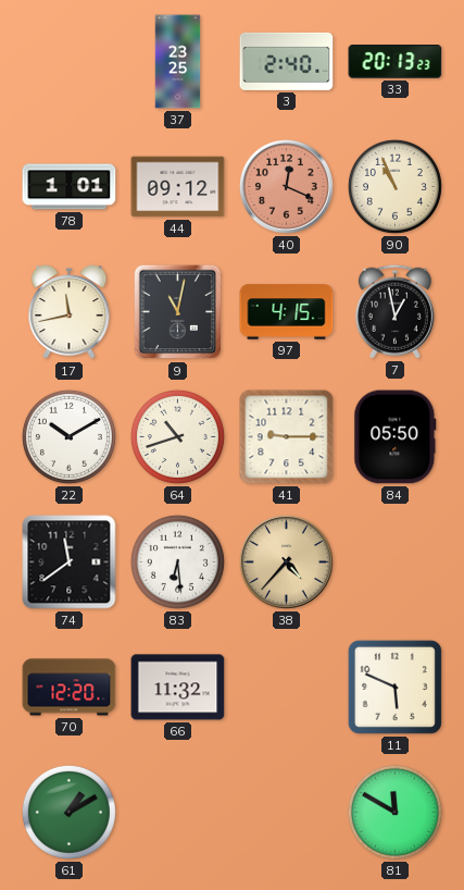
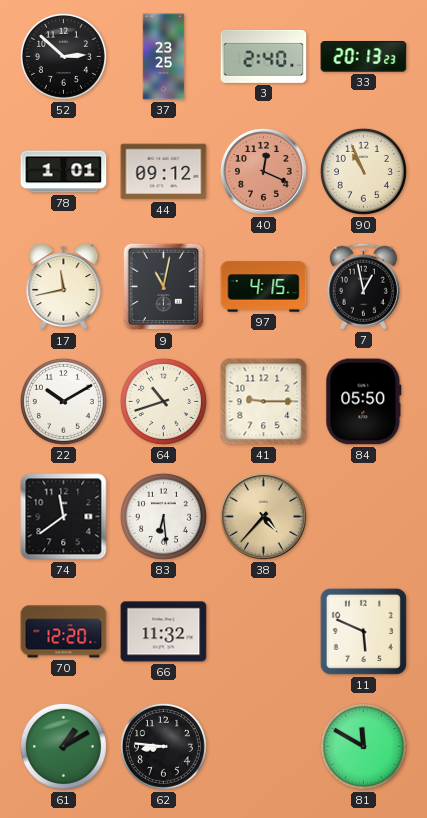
52: none -> 2:52 (63, 56)
62: none -> 8:46 (163, 746)
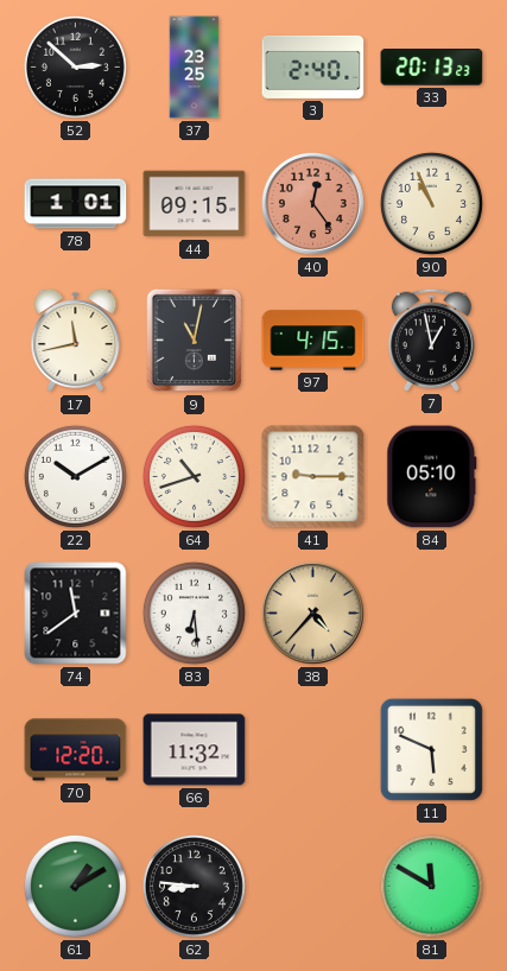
44: 09:12 -> 09:15 (195, 204)
40: 12:19 -> 12:24 (312, 203)
84: 05:50 -> 05:10 (432, 477)
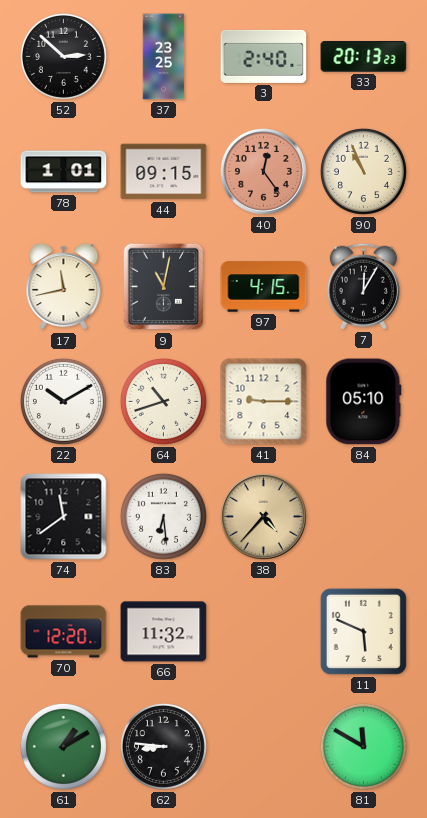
7: 12:58 -> 12:05 (363, 286)
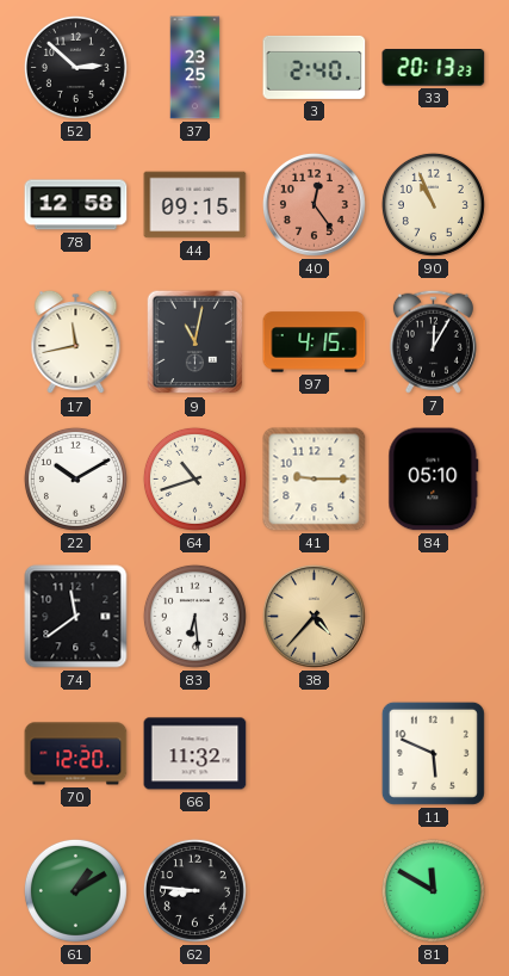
78: 1:01 -> 12:58 (76, 205)
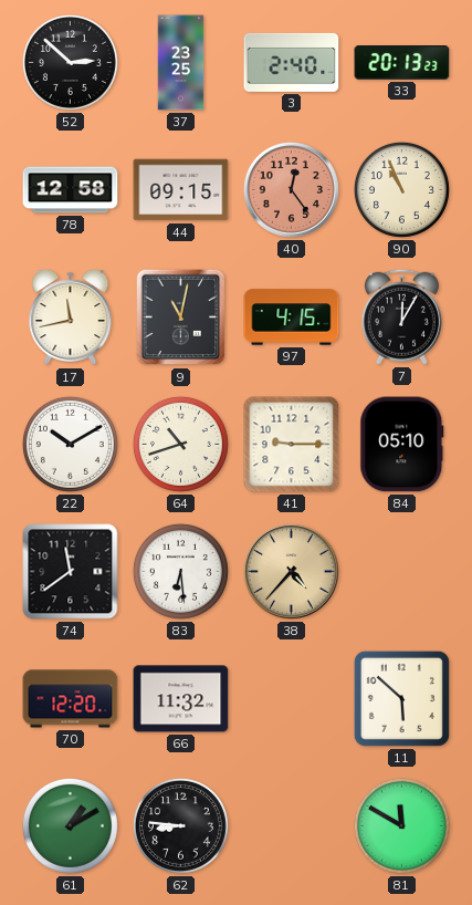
11: 5:49 -> 5:52 (401, 698)
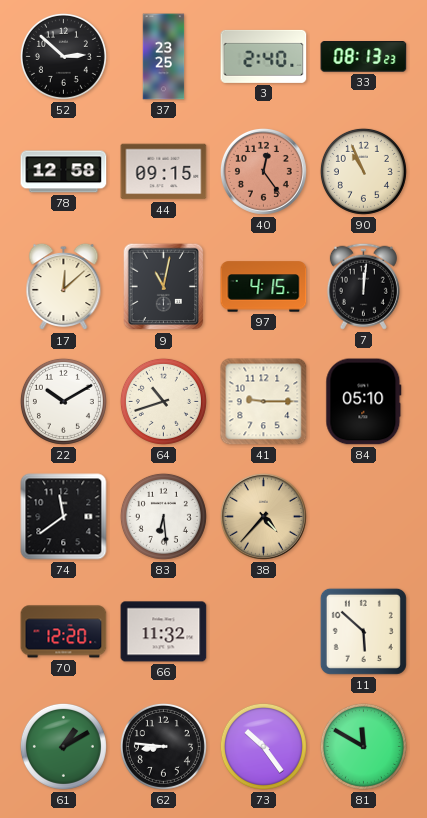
33: 20:13 -> 08:13 (364, 57)
17: 11:43 -> 12:08 (64, 287)
7: 12:05 -> 12:01 (363, 286)
73: none -> 10:24 (263, 746)
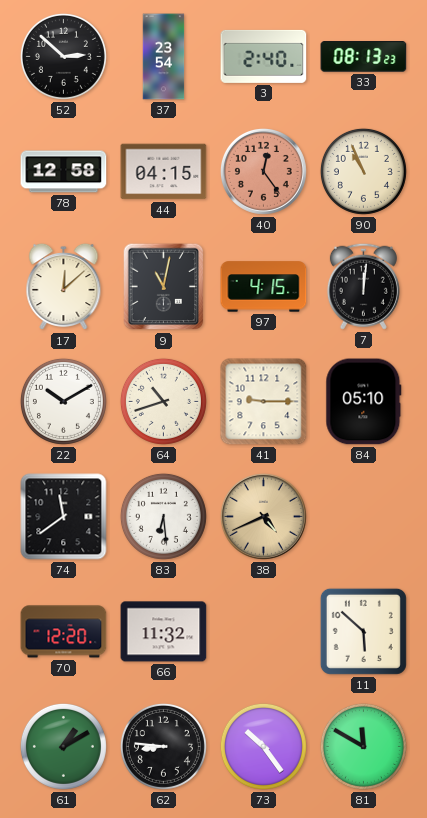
37: 23:25 -> 23:54 (164, 57)
44: 09:15 -> 04:15 (164, 172)
38: 4:37 -> 4:41 (263, 516)
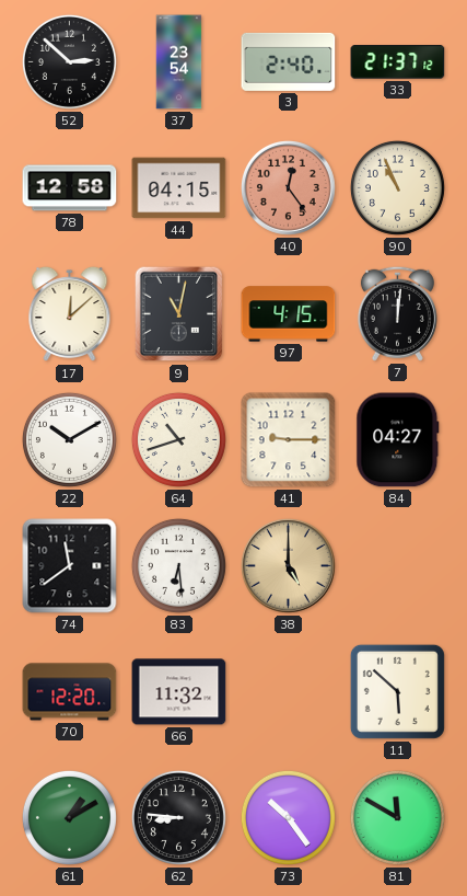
33: 08:13 -> 21:37 (398, 62)
84: 05:10 -> 04:27 (398, 440)
38: 4:41 -> 5:00 (288, 565)
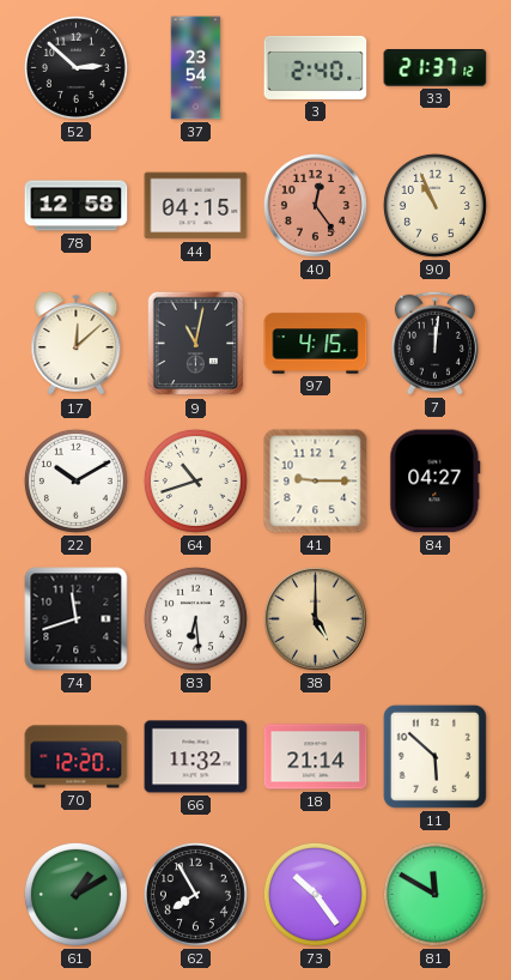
74: 11:39 -> 11:42 (77, 619)
18: none -> 21:14 (316, 757)
62: 8:46 -> 7:55 (195, 894)
